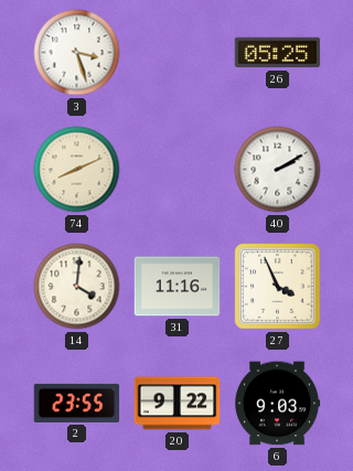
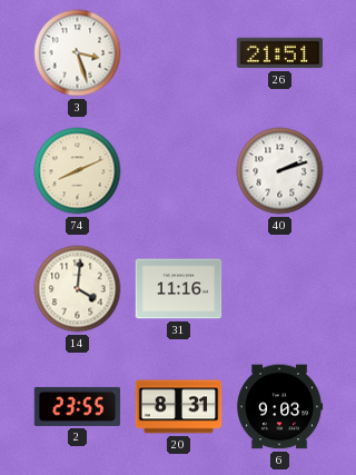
26: 05:25 -> 21:51 (280, 53)
40: 2:10 -> 2:12 (280, 171)
27: 3:56 -> none (278, 287)
20: 9:22 -> 8:31 (179, 407)
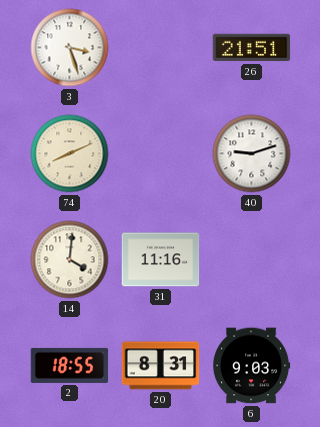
40: 2:12 -> 9:12 (252, 154)
2: 23:55 -> 18:55 (70, 365)
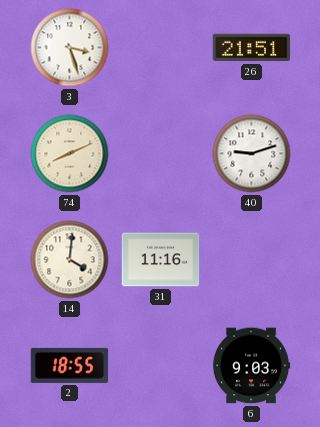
20: 8:31 -> none (161, 366)
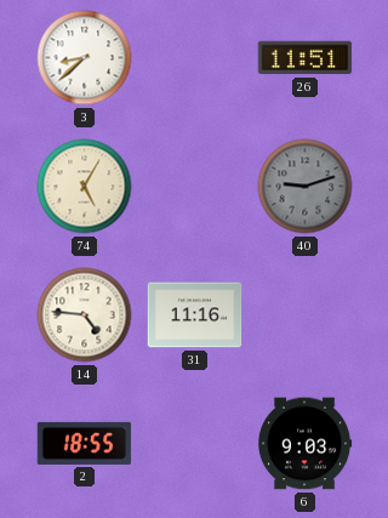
3: 3:27 -> 8:38 (85, 58)
26: 21:51 -> 11:51 (306, 58)
74: 8:11 -> 5:05 (85, 187)
40 dial: white -> grey (306, 187)
14: 4:01 -> 4:46 (85, 315)
